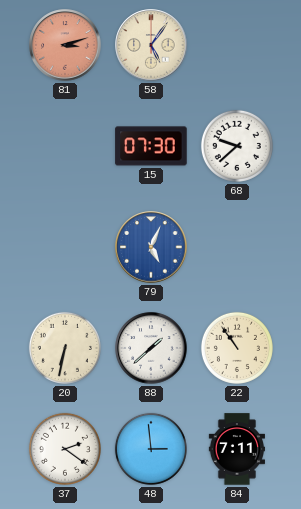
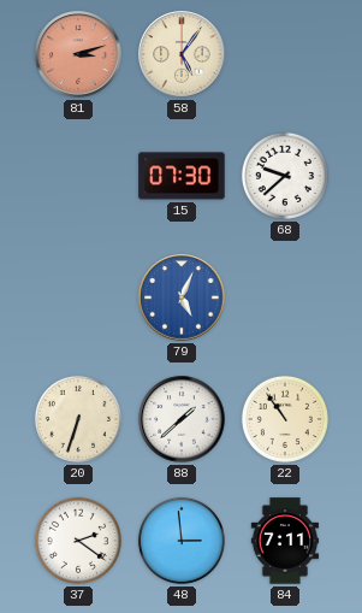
20: 6:32 -> 6:33 (78, 419)
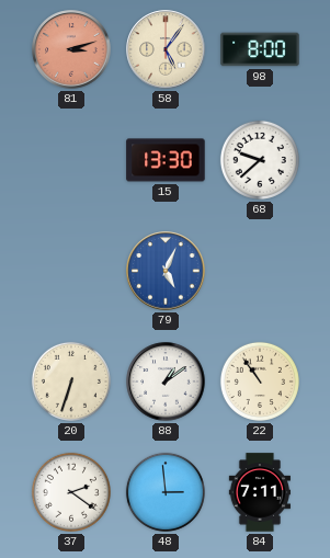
98: none -> 8:00 (260, 49)
15: 07:30 -> 13:30 (166, 160)
88: 1:38 -> 1:09 (166, 382)
